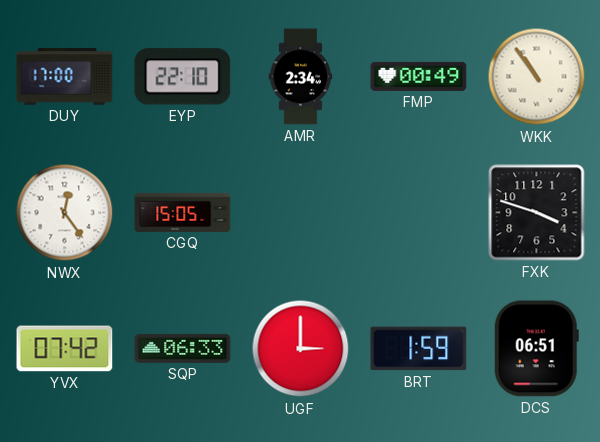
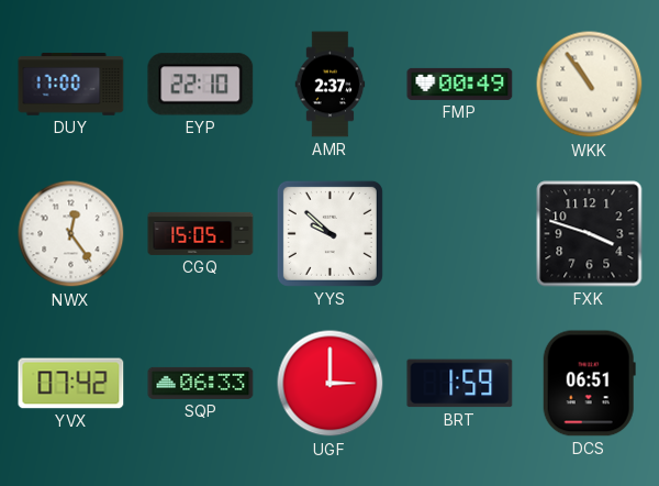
AMR: 2:34 -> 2:37 (331, 85)
YYS: none -> 9:52 (329, 233)
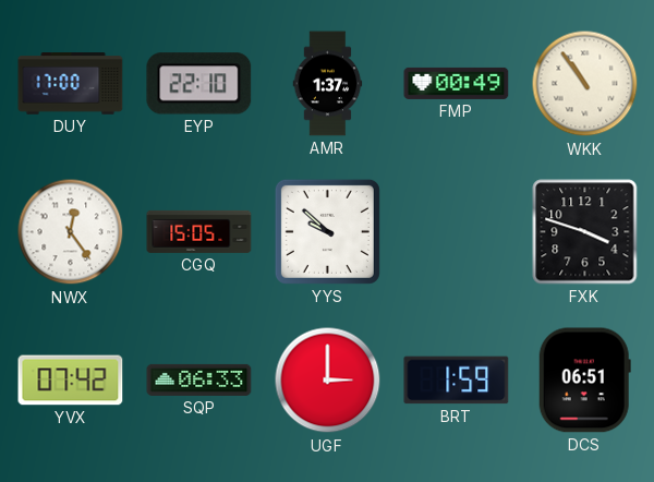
AMR: 2:37 -> 1:37 (328, 84)
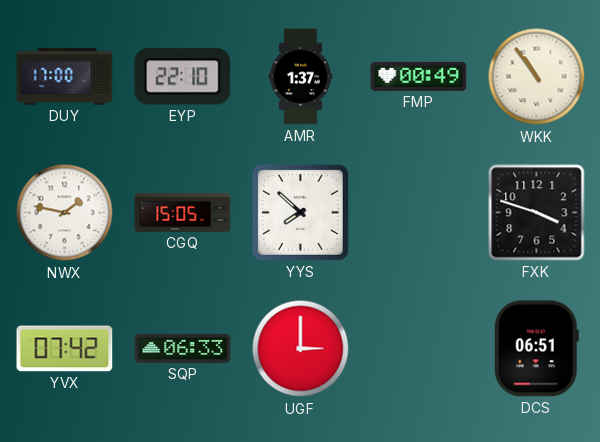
NWX: 12:24 -> 1:47 (65, 213)
YYS: 9:52 -> 7:52 (300, 212)
BRT: 1:59 -> none (457, 381)
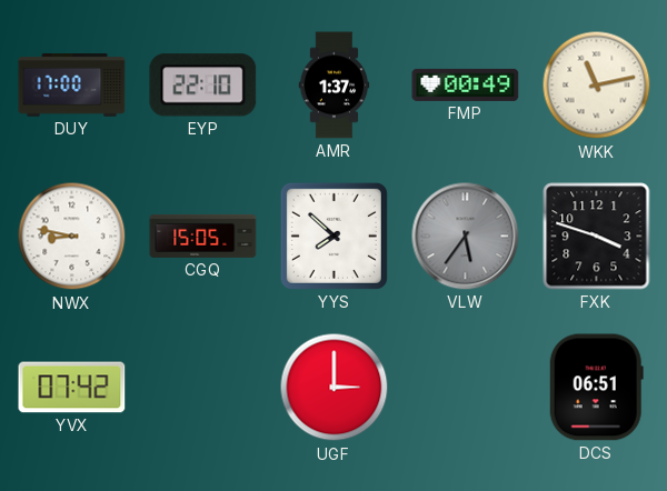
WKK: 10:54 -> 11:13 (597, 86)
NWX: 1:47 -> 8:47 (72, 237)
VLW: none -> 5:36 (466, 237)
SQP: 06:33 -> none (183, 348)
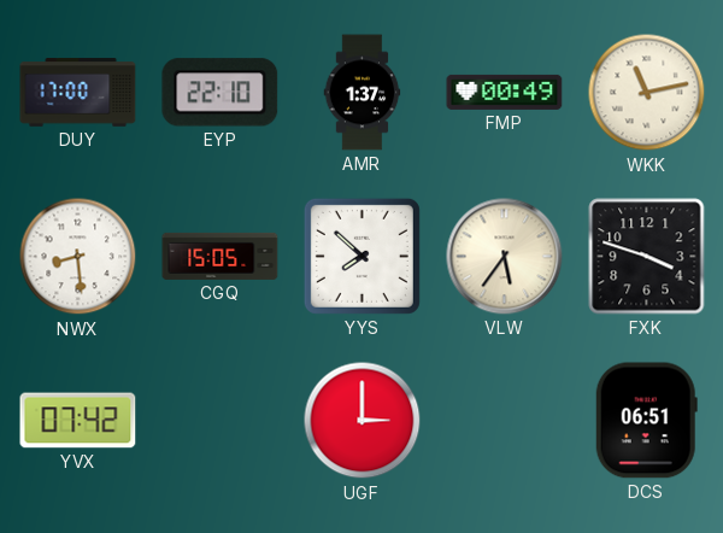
NWX: 8:47 -> 8:29 (78, 257)
VLW dial: grey -> cream (505, 257)
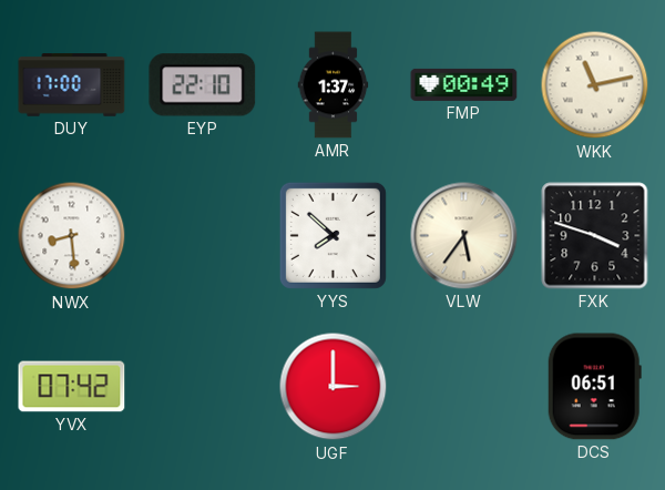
CGQ: 15:05 -> none (221, 256)
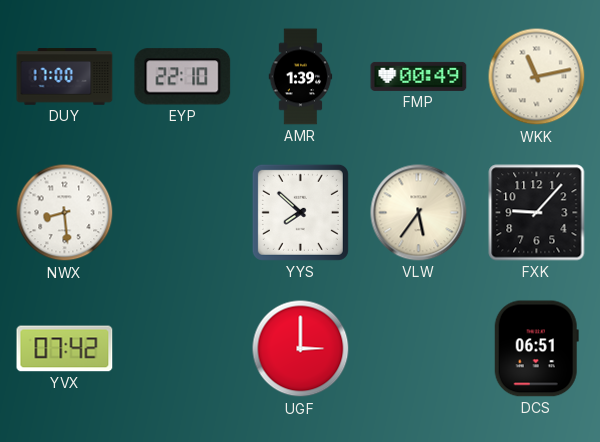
AMR: 1:37 -> 1:39 (301, 77)
FXK: 3:48 -> 9:07 (537, 213)
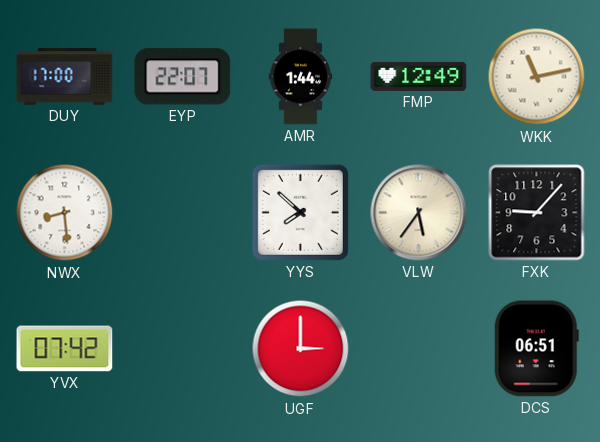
EYP: 22:10 -> 22:07 (183, 77)
AMR: 1:39 -> 1:44 (301, 77)
FMP: 00:49 -> 12:49 (419, 76)
